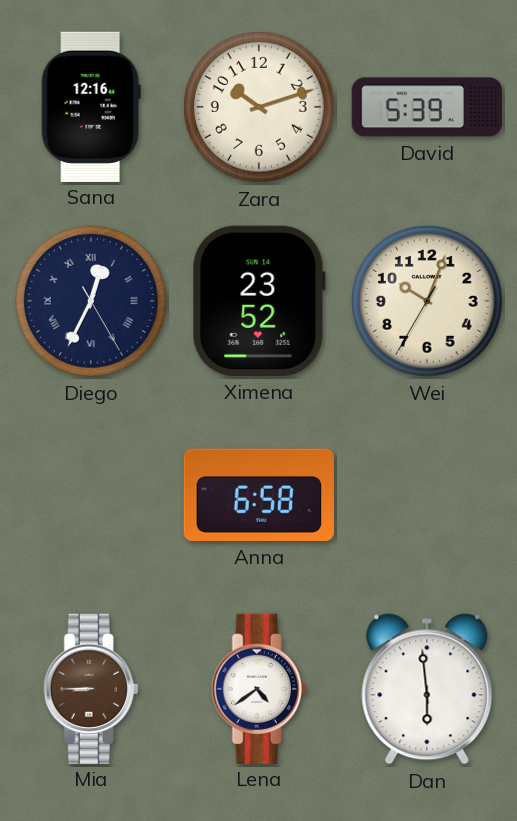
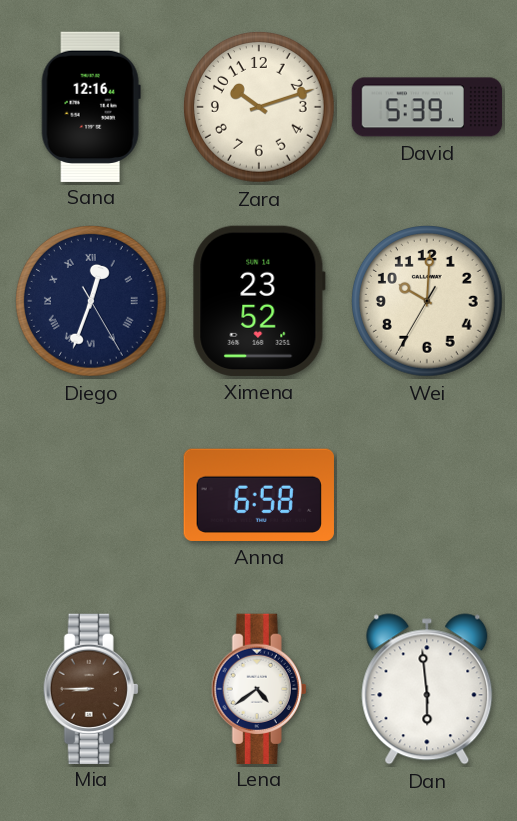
Diego: 12:34 -> 12:33 (92, 302)
Wei: 10:03 -> 10:00 (428, 302)
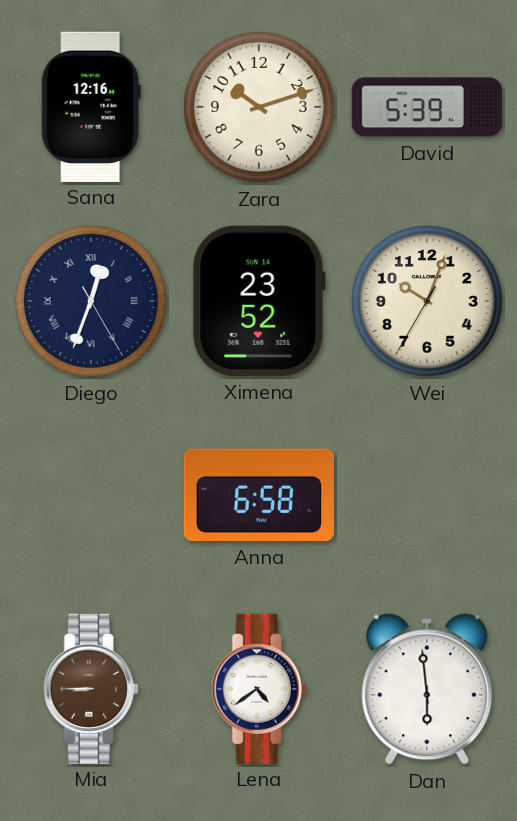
Wei: 10:00 -> 10:03 (428, 302)
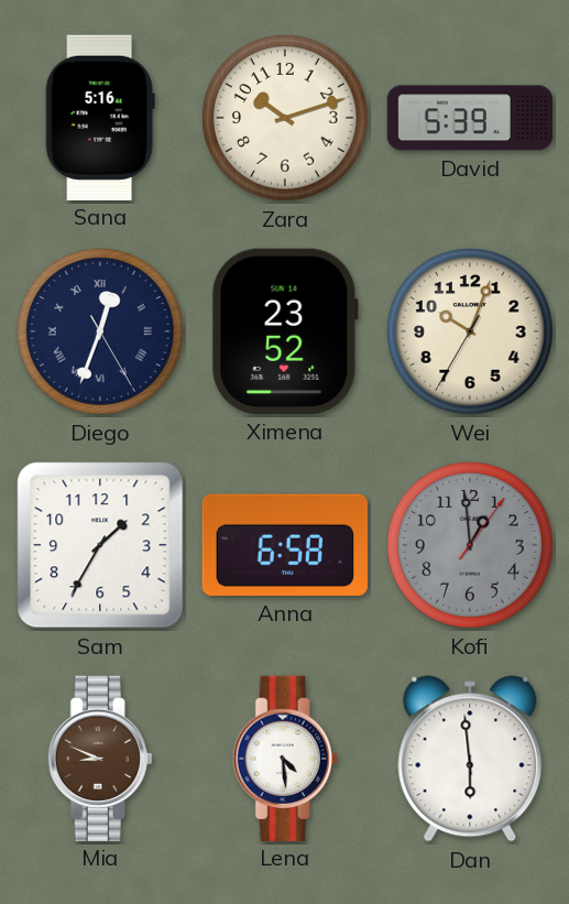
Sana: 12:16 -> 5:16 (100, 117)
Sam: none -> 1:35 (100, 545)
Kofi: none -> 12:59 (471, 546)
Mia: 8:45 -> 8:49 (100, 758)
Lena: 4:39 -> 4:29 (285, 758)
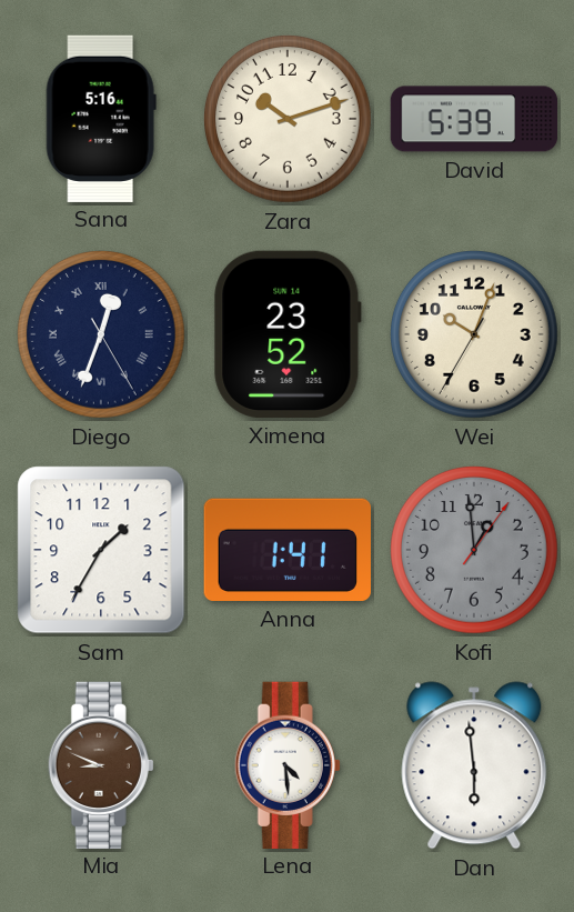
Anna: 6:58 -> 1:41 (288, 550)
